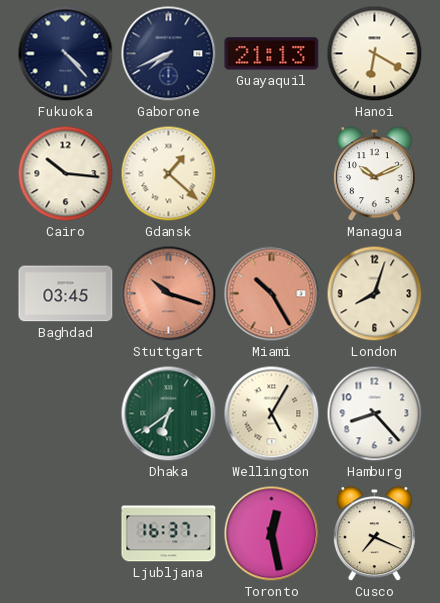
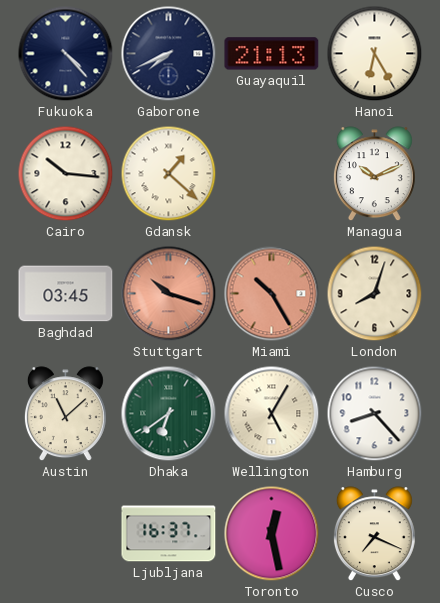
Hanoi: 6:20 -> 6:25 (375, 54)
Austin: none -> 11:08 (65, 414)
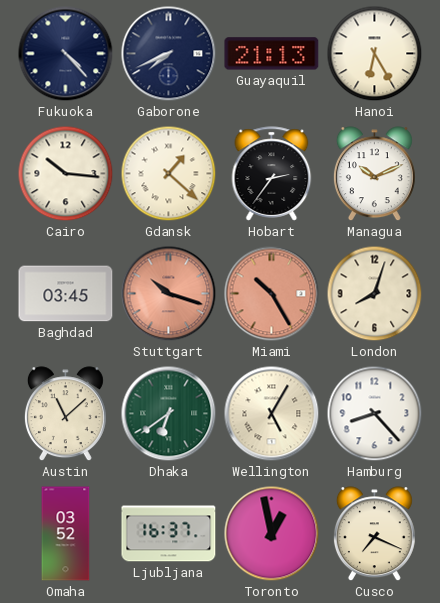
Hobart: none -> 2:36 (272, 174)
Omaha: none -> 03:52 (66, 534)
Toronto: 12:28 -> 12:58 (272, 534)
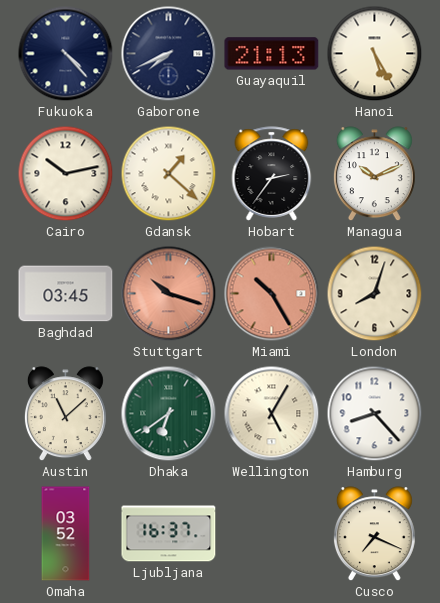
Hanoi: 6:25 -> 5:25 (375, 54)
Cairo: 10:16 -> 10:13 (66, 174)
Toronto: 12:58 -> none (272, 534)
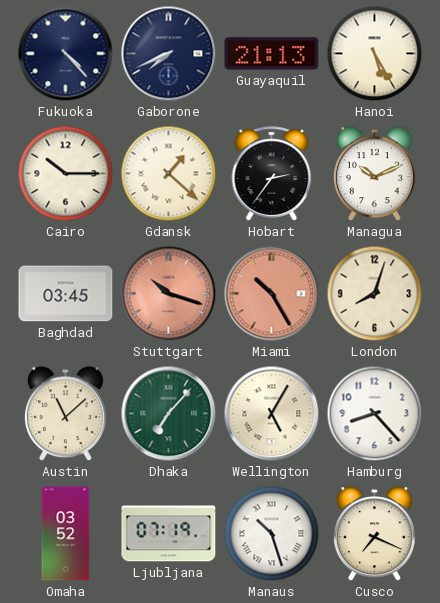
Cairo: 10:13 -> 10:15 (66, 174)
Dhaka: 6:39 -> 7:07 (169, 414)
Ljubljana: 16:37 -> 07:19 (169, 534)
Manaus: none -> 10:27 (272, 534)
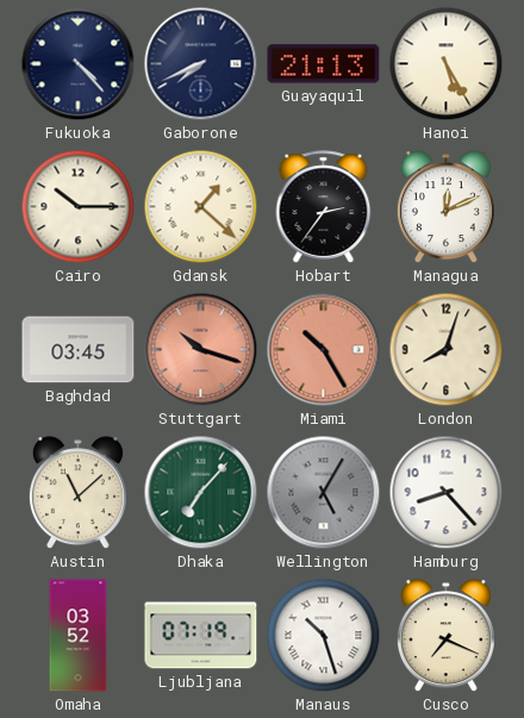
Managua: 10:11 -> 12:11 (445, 207)
Wellington dial: cream -> grey (324, 493)
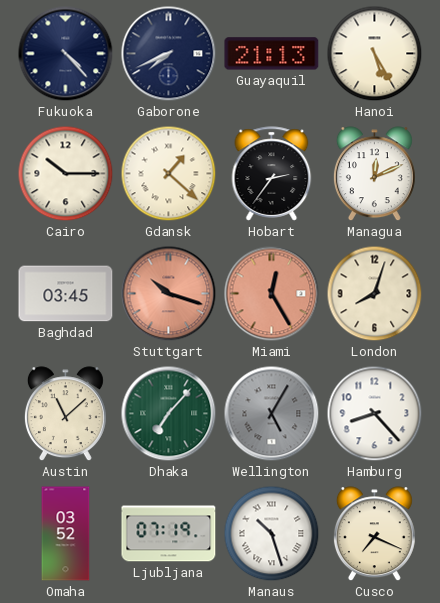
Miami: 10:25 -> 12:25 (272, 294)
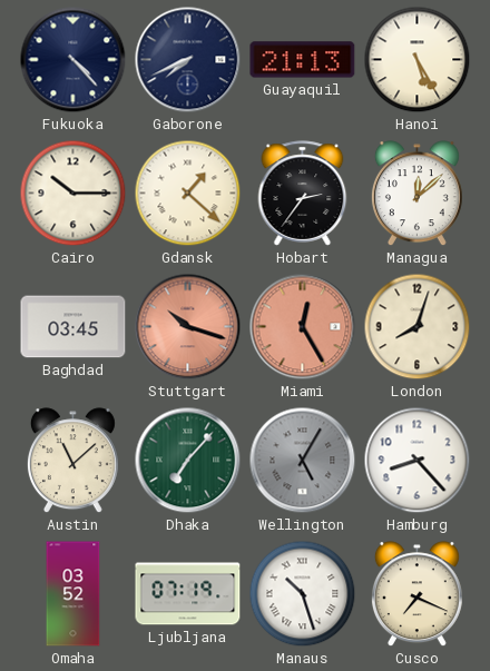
Managua: 12:11 -> 12:08 (416, 194)
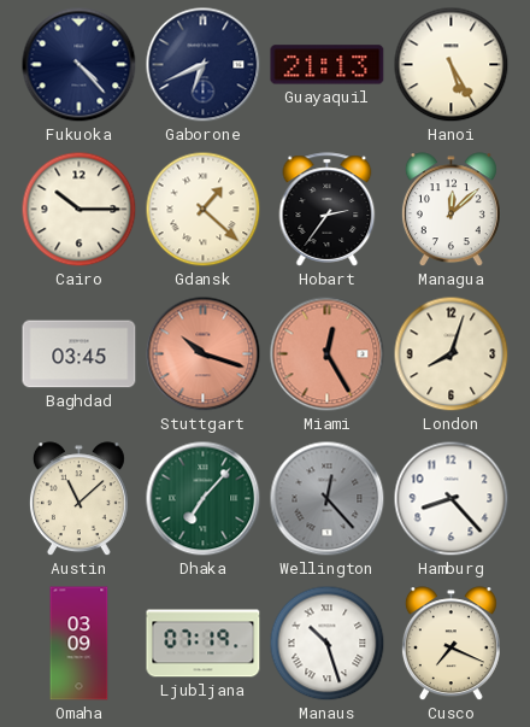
Gaborone: 7:41 -> 6:41 (204, 65)
Wellington: 5:05 -> 12:23 (328, 499)
Omaha: 03:52 -> 03:09 (79, 644)
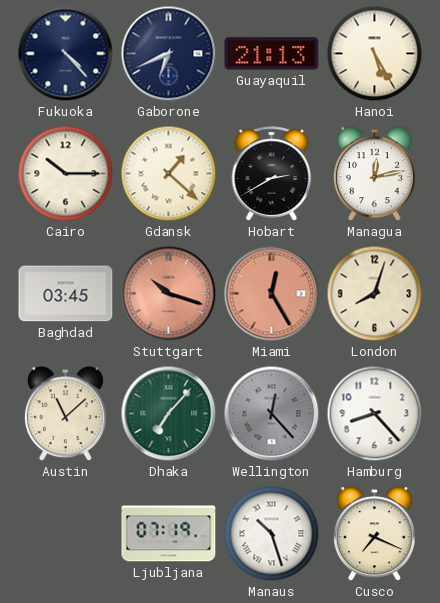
Hobart: 2:36 -> 2:40 (272, 174)
Managua: 12:08 -> 12:13 (374, 174)
Omaha: 03:09 -> none (79, 644)
